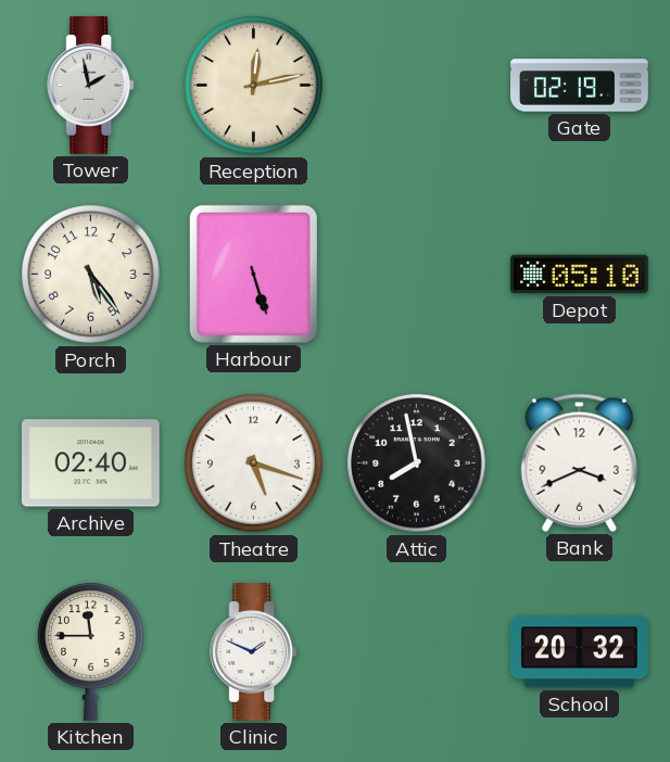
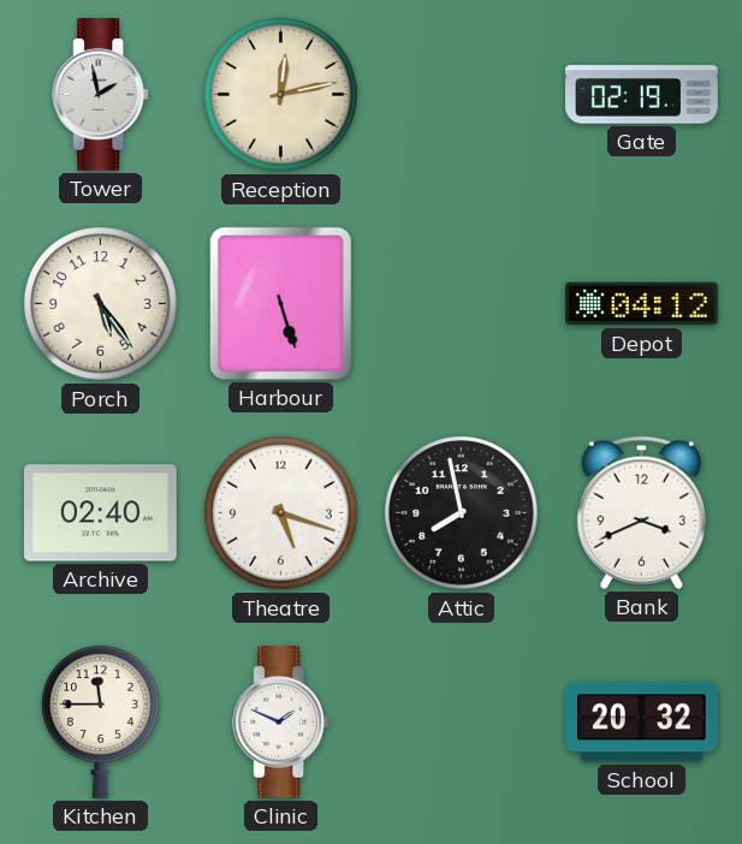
Depot: 05:10 -> 04:12 (642, 304)
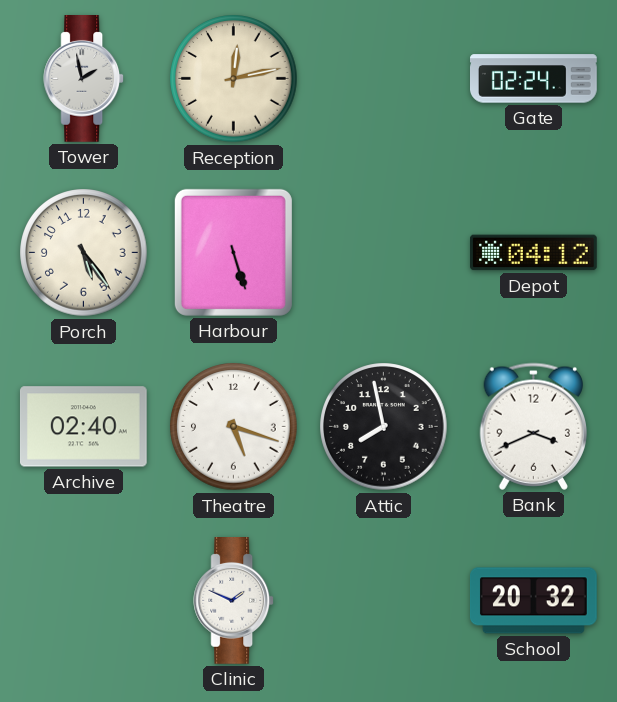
Gate: 02:19 -> 02:24 (534, 79)
Kitchen: 11:45 -> none (101, 721)
